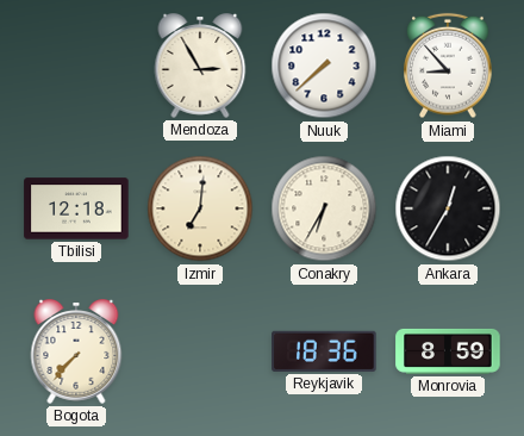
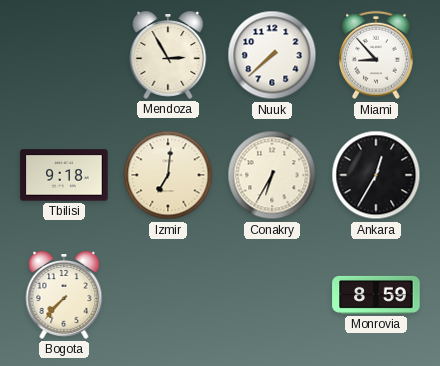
Tbilisi: 12:18 -> 9:18 (64, 175)
Reykjavik: 18:36 -> none (324, 351)
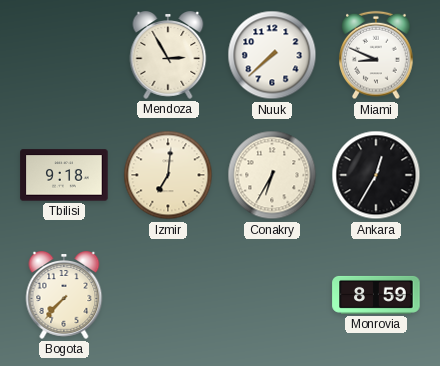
Miami: 8:53 -> 8:49 (376, 55)
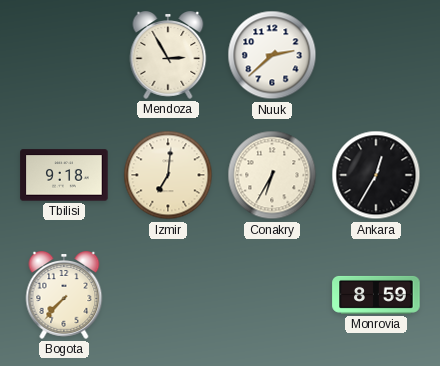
Nuuk: 7:38 -> 2:38 (272, 55)
Miami: 8:49 -> none (376, 55)
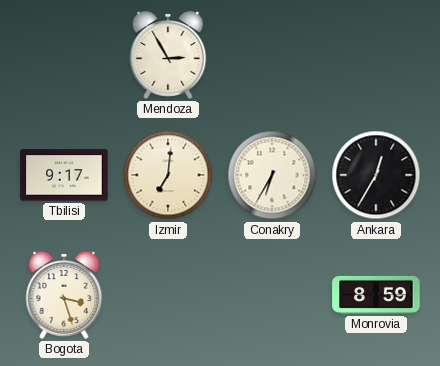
Nuuk: 2:38 -> none (272, 55)
Tbilisi: 9:18 -> 9:17 (64, 175)
Bogota: 7:37 -> 3:27 (64, 296)
